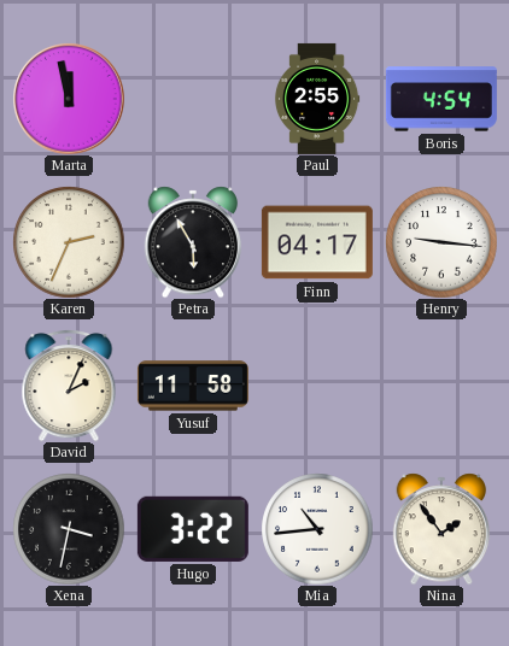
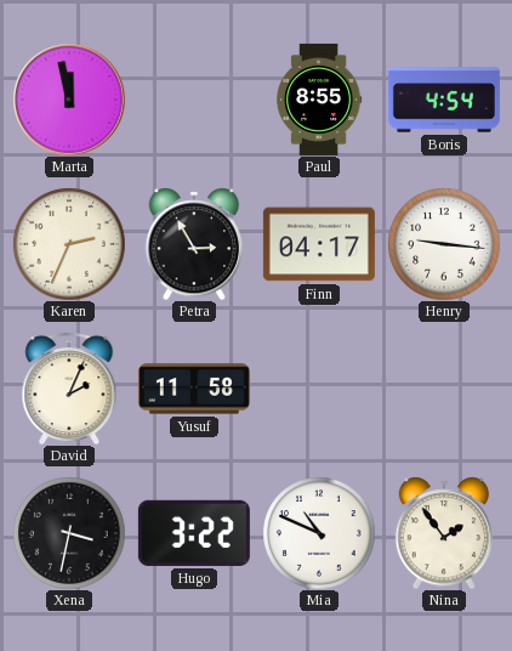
Paul: 2:55 -> 8:55 (319, 100)
Petra: 5:55 -> 2:55 (194, 244)
Mia: 10:44 -> 10:49 (319, 533)
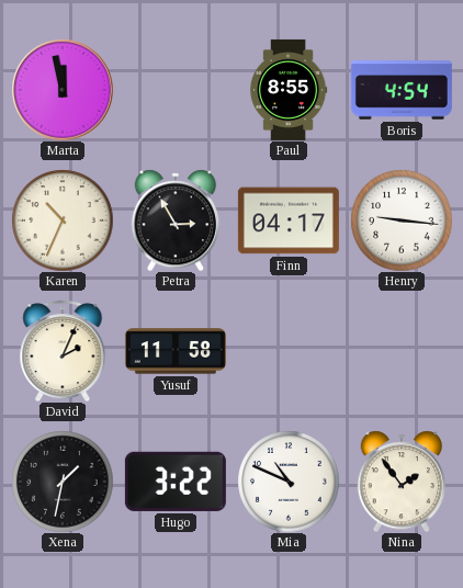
Karen: 2:34 -> 10:34 (63, 220)
Xena: 3:32 -> 1:32 (63, 482)
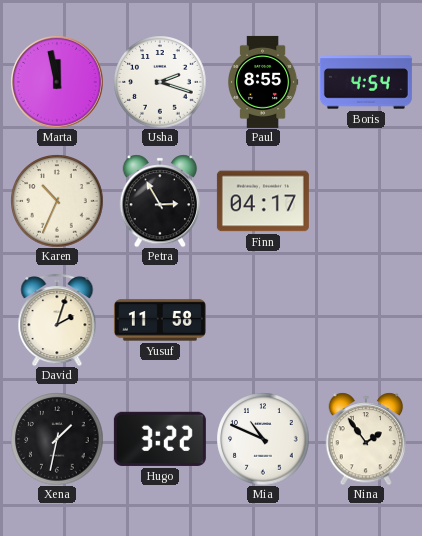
Usha: none -> 2:18 (160, 82)
Henry: 9:16 -> none (402, 220)
David: 2:04 -> 2:03 (57, 320)
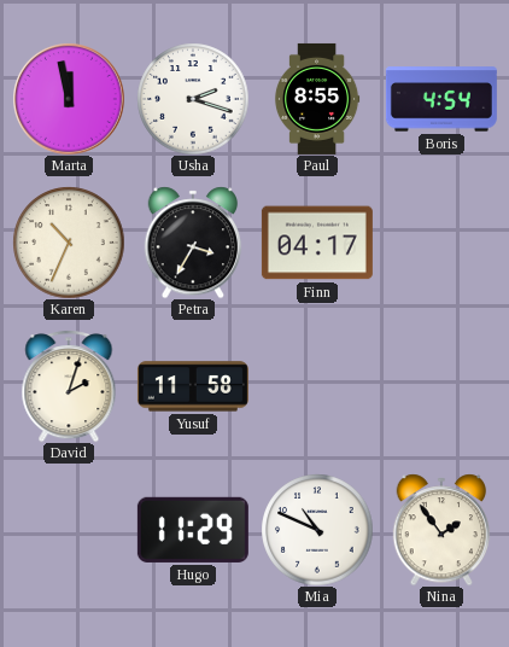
Petra: 2:55 -> 3:35 (193, 243)
Xena: 1:32 -> none (57, 439)
Hugo: 3:22 -> 11:29 (193, 530)
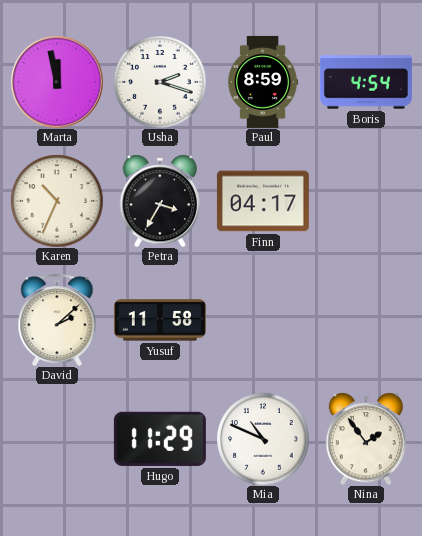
Paul: 8:55 -> 8:59 (263, 82)
David: 2:03 -> 2:08 (57, 320)
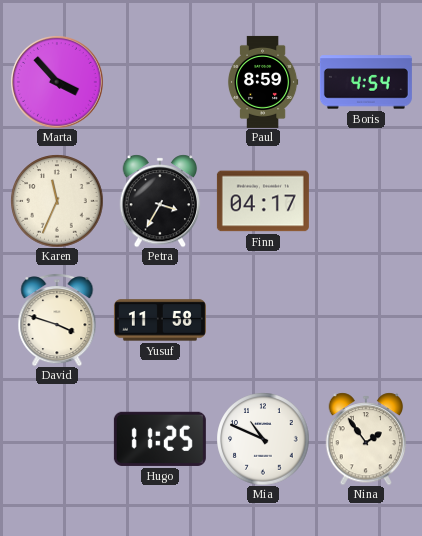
Marta: 11:58 -> 3:53 (57, 82)
Usha: 2:18 -> none (160, 82)
Karen: 10:34 -> 11:34 (57, 201)
David: 2:08 -> 3:48 (57, 320)
Hugo: 11:29 -> 11:25 (160, 439)
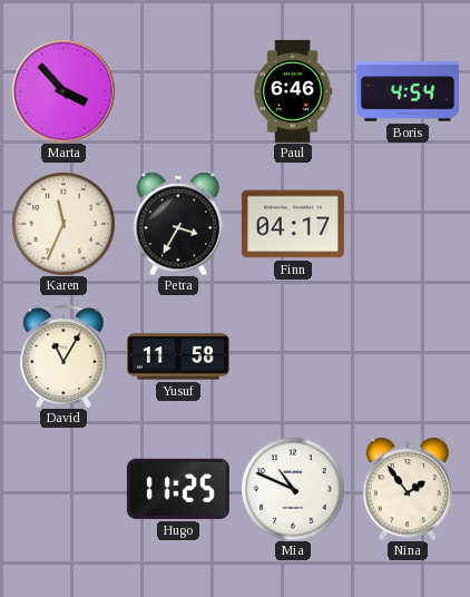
Paul: 8:59 -> 6:46 (293, 91)
David: 3:48 -> 11:05 (63, 356)
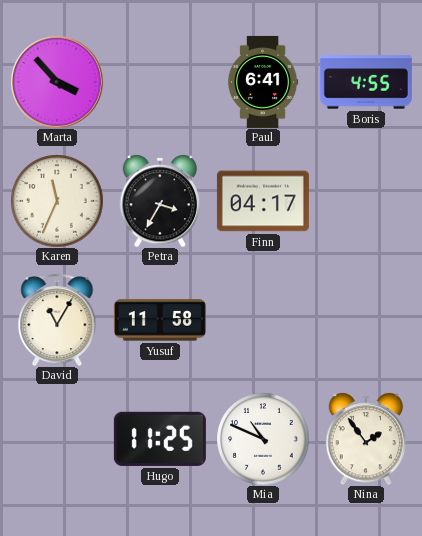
Paul: 6:46 -> 6:41 (263, 82)
Boris: 4:54 -> 4:55 (366, 82)
